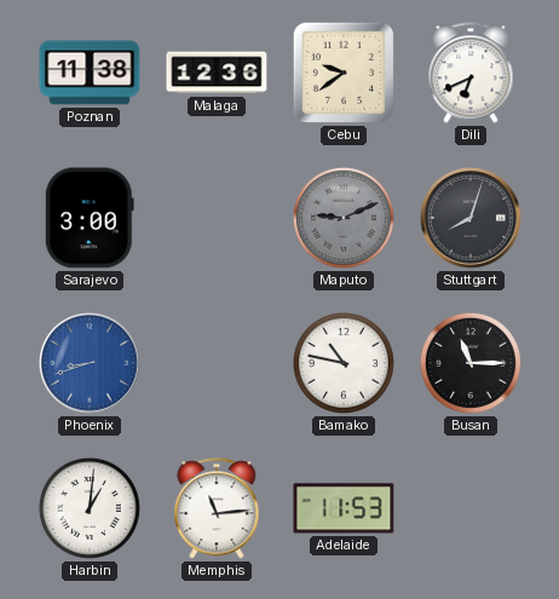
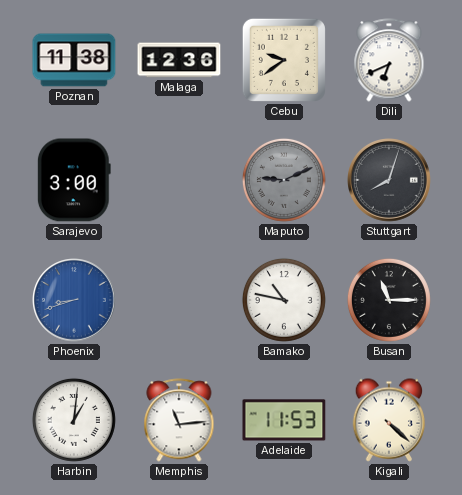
Kigali: none -> 4:22 (389, 420)
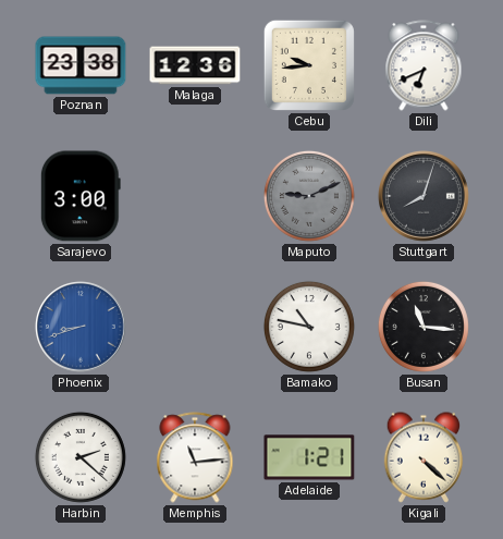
Poznan: 11:38 -> 23:38 (81, 65)
Cebu: 9:39 -> 9:44 (309, 65)
Busan: 11:15 -> 11:16 (424, 327)
Harbin: 1:01 -> 2:22 (81, 457)
Adelaide: 11:53 -> 1:21 (309, 457)
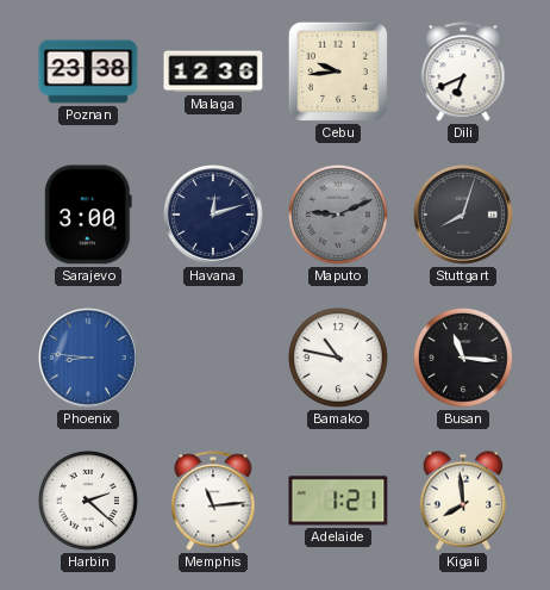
Havana: none -> 12:12 (214, 216)
Phoenix: 8:42 -> 8:46 (89, 359)
Kigali: 4:22 -> 7:59 (463, 501)
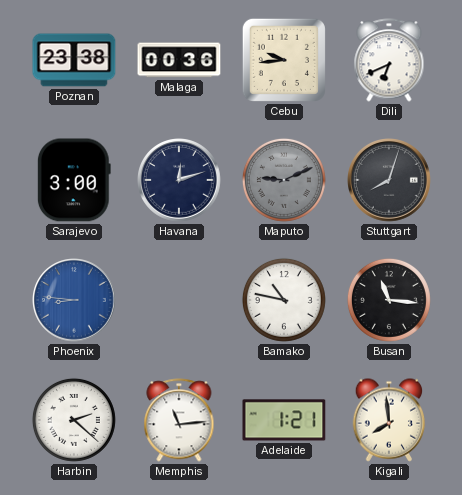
Malaga: 12:36 -> 00:36 (179, 60)
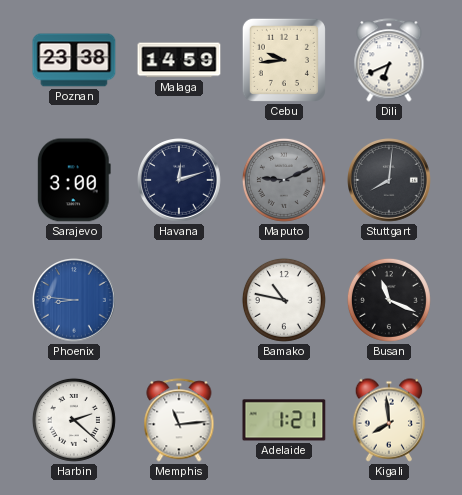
Malaga: 00:36 -> 14:59 (179, 60)
Stuttgart: 8:03 -> 8:01 (390, 181)
Busan: 11:16 -> 11:19 (389, 300)
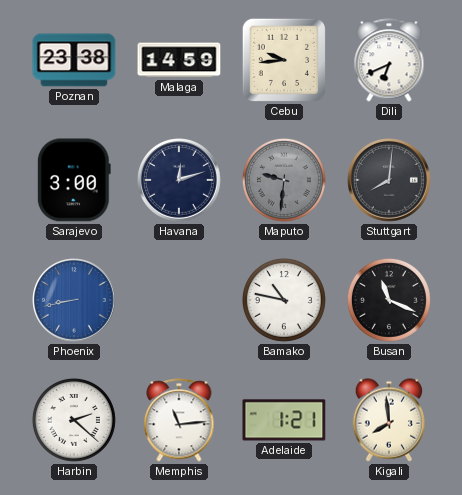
Maputo: 9:11 -> 9:31 (284, 180)
Phoenix: 8:46 -> 8:43 (75, 301)
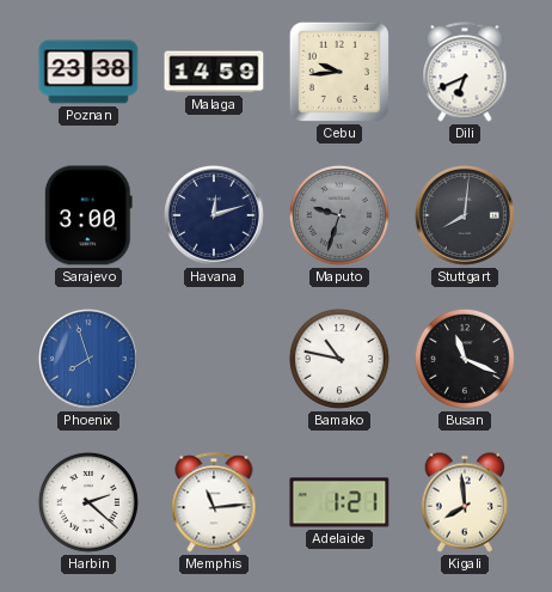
Maputo: 9:31 -> 9:33 (339, 215)
Phoenix: 8:43 -> 7:57 (90, 360)
